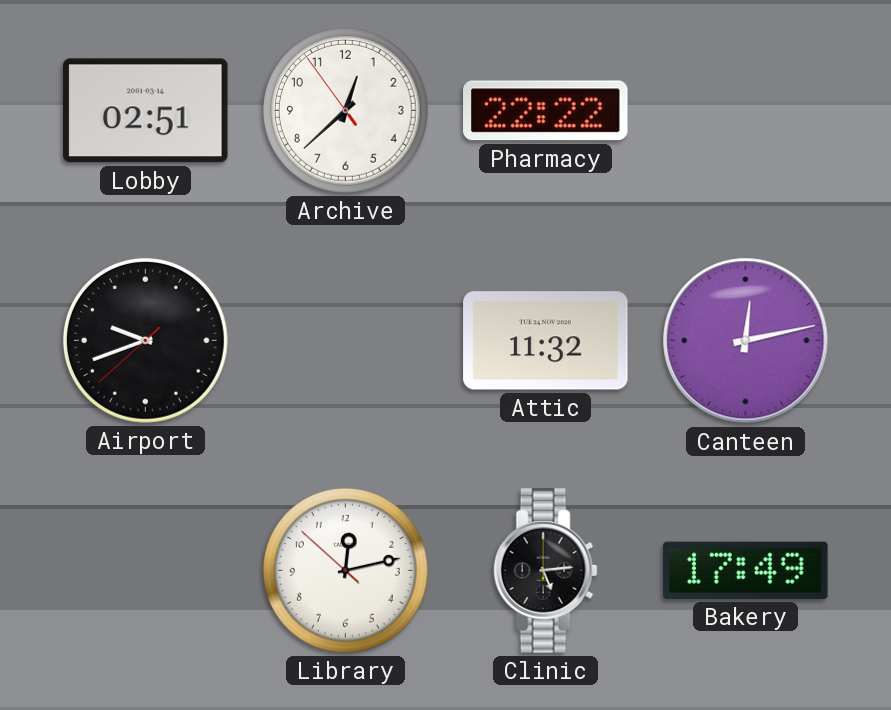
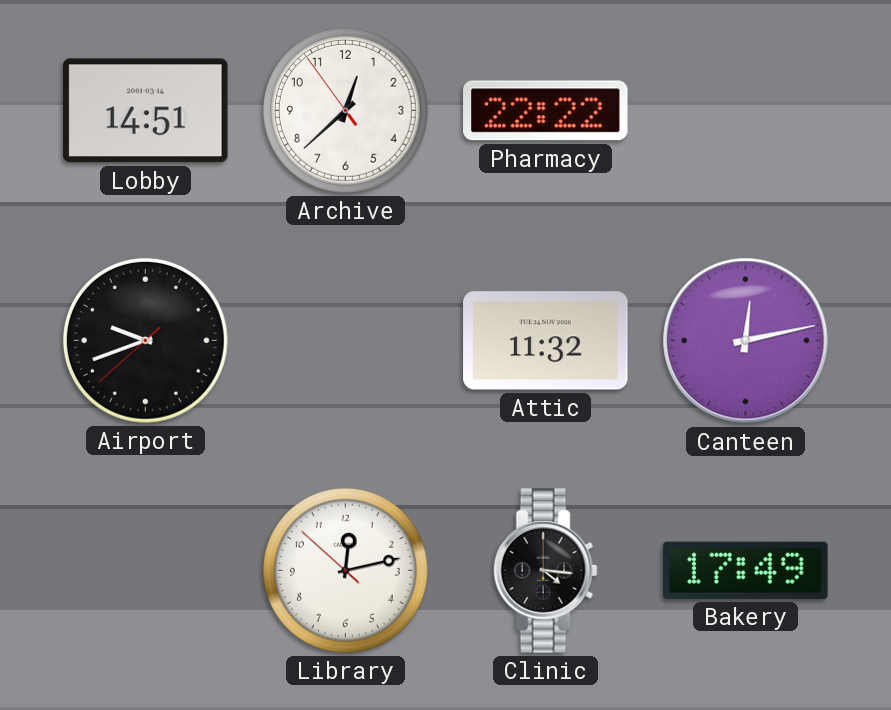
Lobby: 02:51 -> 14:51 (146, 111)
Clinic: 5:14 -> 4:16 (545, 571)
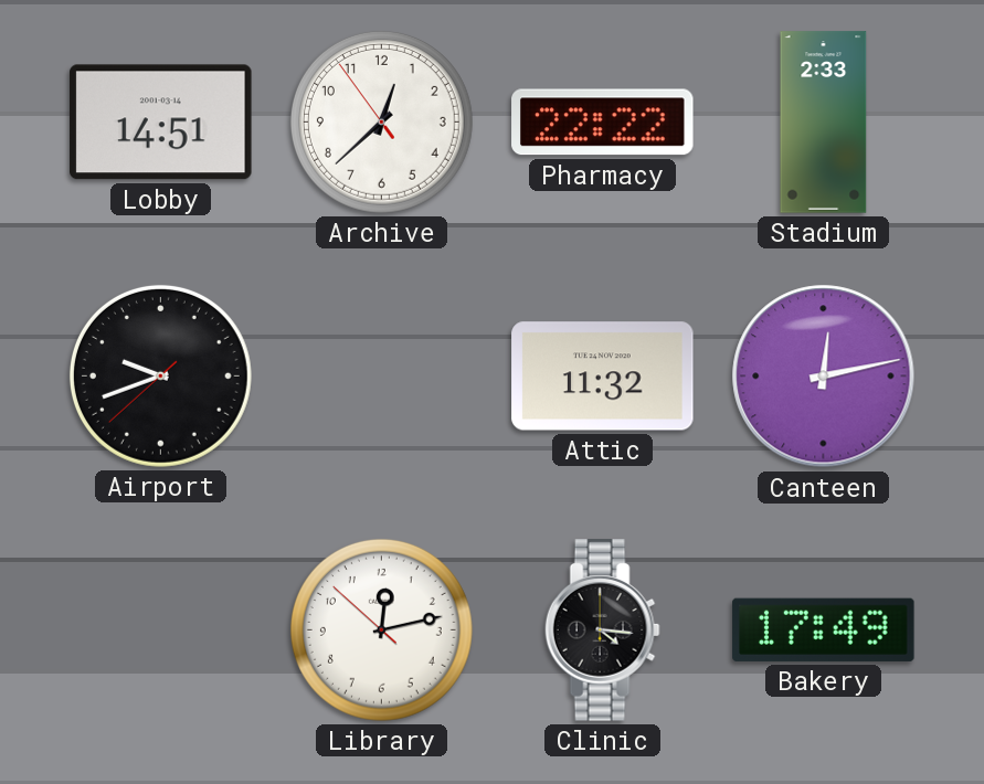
Stadium: none -> 2:33 (824, 123)
